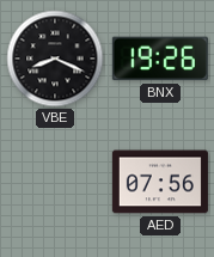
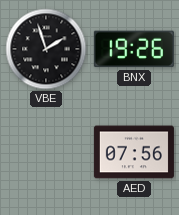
VBE: 8:19 -> 1:57 (46, 49)
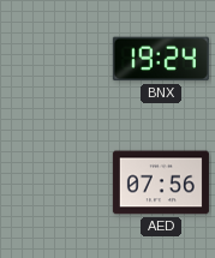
VBE: 1:57 -> none (46, 49)
BNX: 19:26 -> 19:24 (161, 59)
